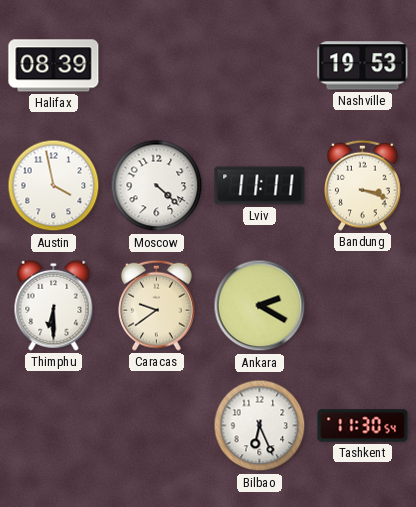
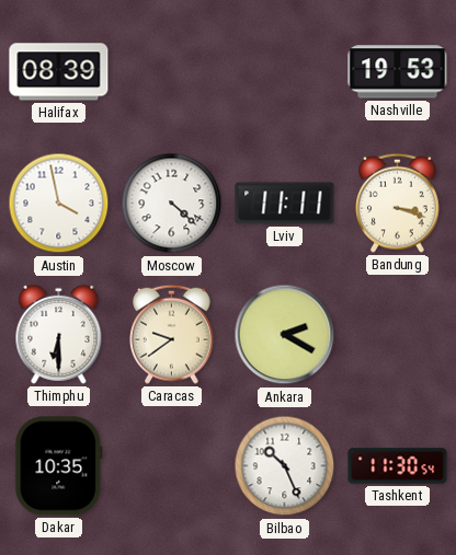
Dakar: none -> 10:35 (59, 466)
Bilbao: 6:26 -> 10:26 (285, 466)
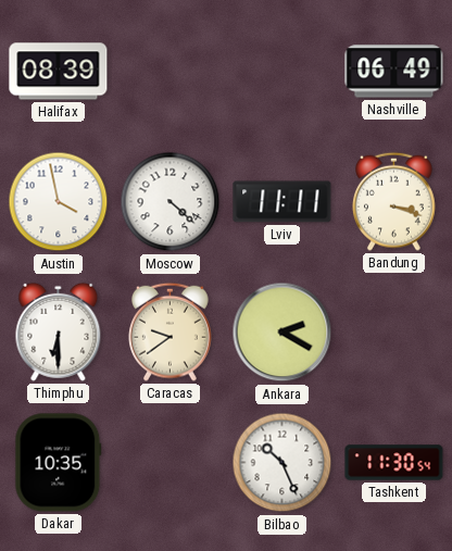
Nashville: 19:53 -> 06:49 (394, 72)
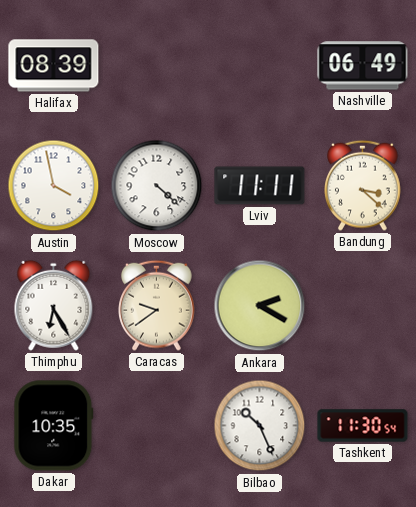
Bandung: 3:18 -> 3:22 (363, 185)
Thimphu: 6:30 -> 6:25 (54, 305)
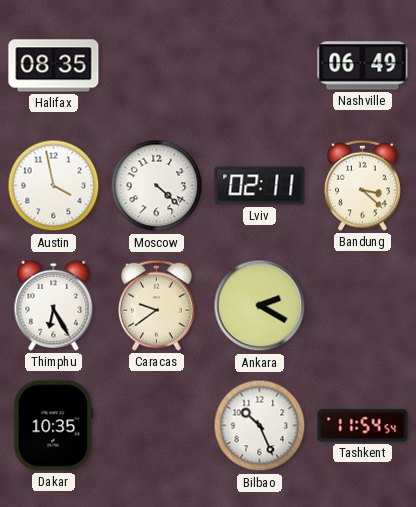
Halifax: 08:39 -> 08:35 (54, 66)
Lviv: 11:11 -> 02:11 (260, 186)
Tashkent: 11:30 -> 11:54 (363, 426)
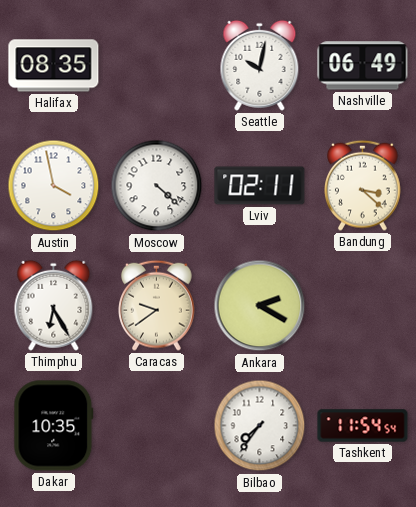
Seattle: none -> 10:02 (260, 65)
Bilbao: 10:26 -> 7:36 (260, 426)
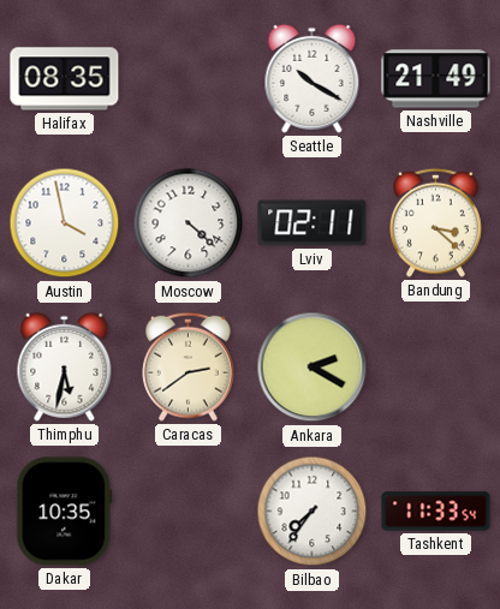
Seattle: 10:02 -> 10:20 (312, 78)
Nashville: 06:49 -> 21:49 (436, 79)
Thimphu: 6:25 -> 5:32 (65, 366)
Caracas: 9:39 -> 2:39 (189, 366)
Tashkent: 11:54 -> 11:33 (436, 512)
